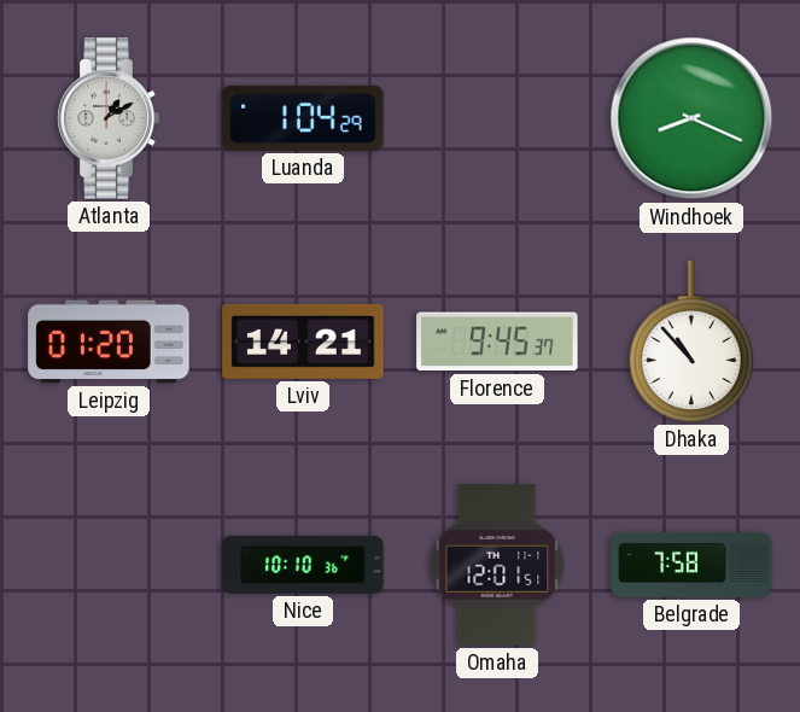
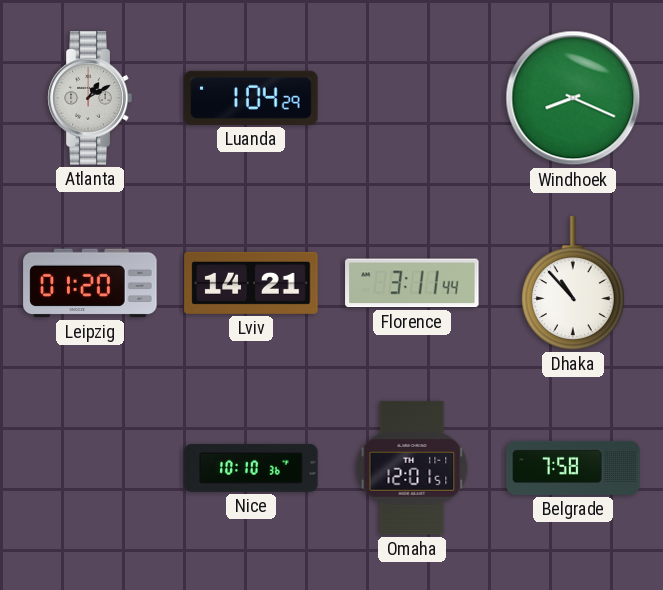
Florence: 9:45 -> 3:11 (412, 283)
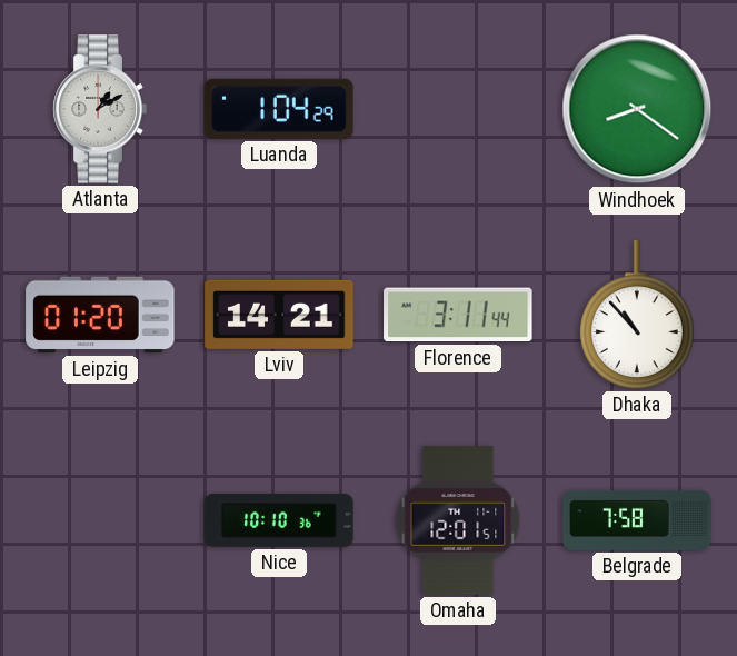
Windhoek: 8:19 -> 8:21 (637, 109)
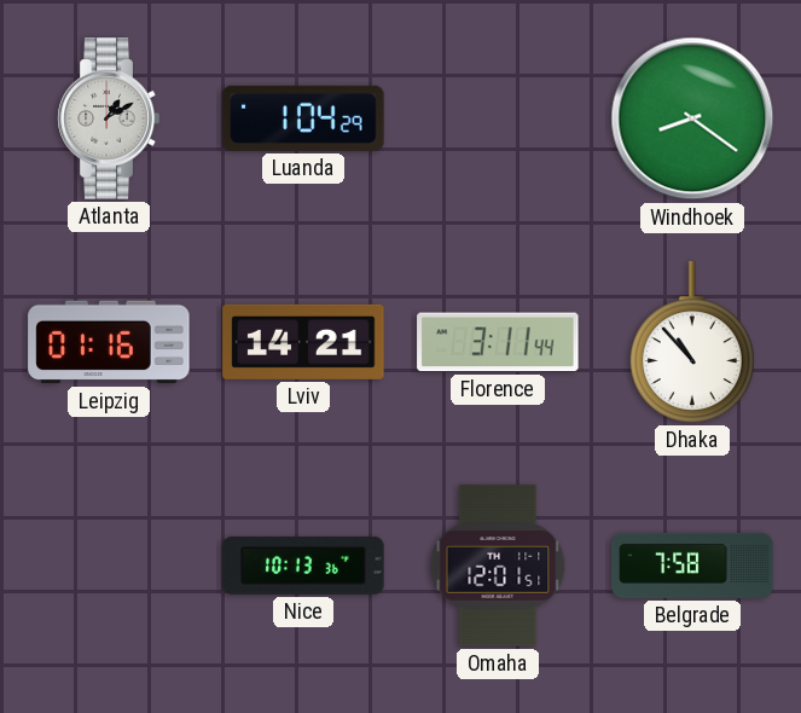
Leipzig: 01:20 -> 01:16 (109, 342)
Nice: 10:10 -> 10:13 (303, 566)
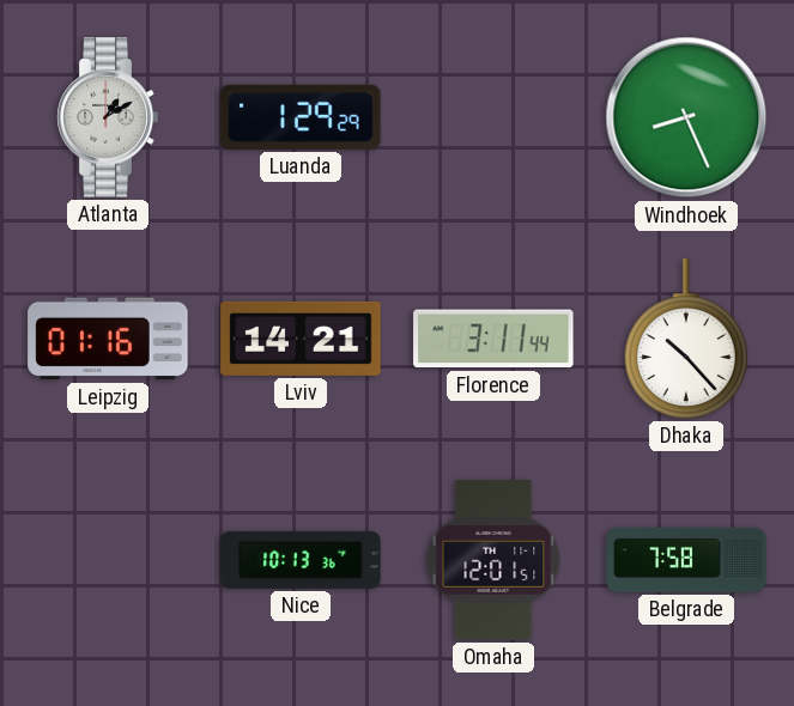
Luanda: 1:04 -> 1:29 (301, 117)
Windhoek: 8:21 -> 8:26 (686, 117)
Dhaka: 10:53 -> 10:23 (686, 339)
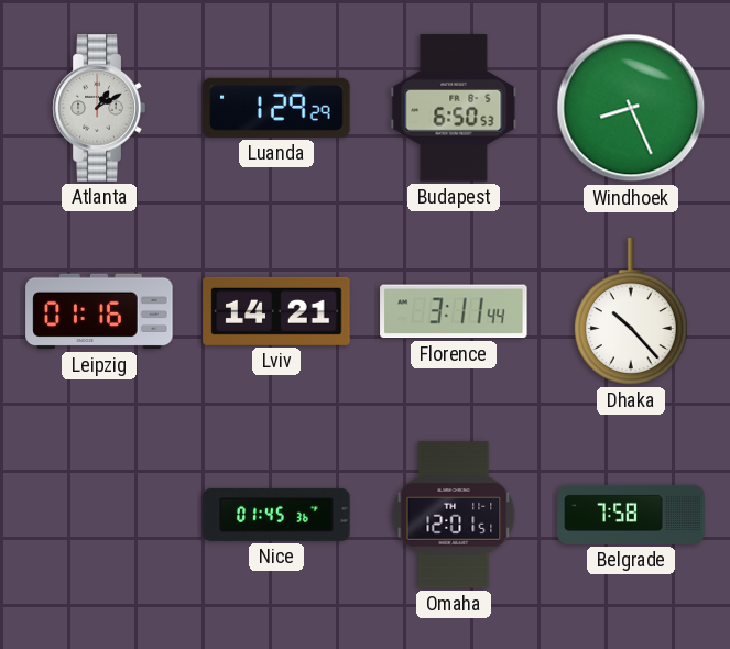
Budapest: none -> 6:50 (454, 108)
Nice: 10:13 -> 01:45 (276, 515)
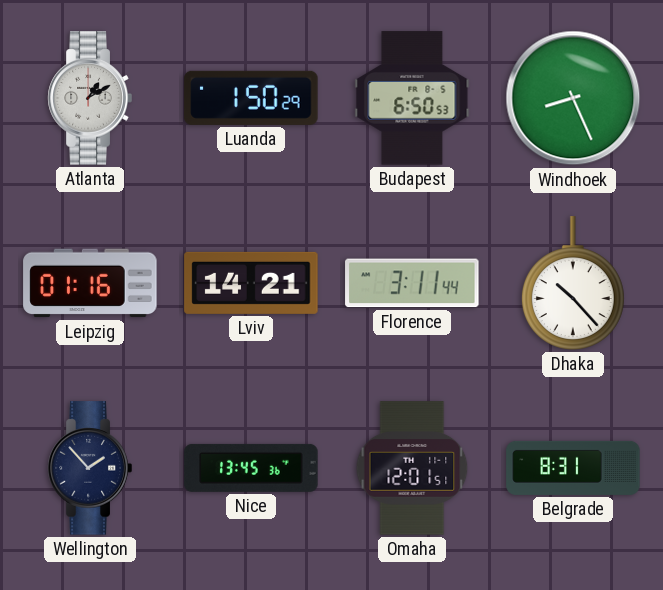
Luanda: 1:29 -> 1:50 (251, 98)
Wellington: none -> 1:53 (90, 468)
Nice: 01:45 -> 13:45 (251, 468)
Belgrade: 7:58 -> 8:31 (573, 468)
